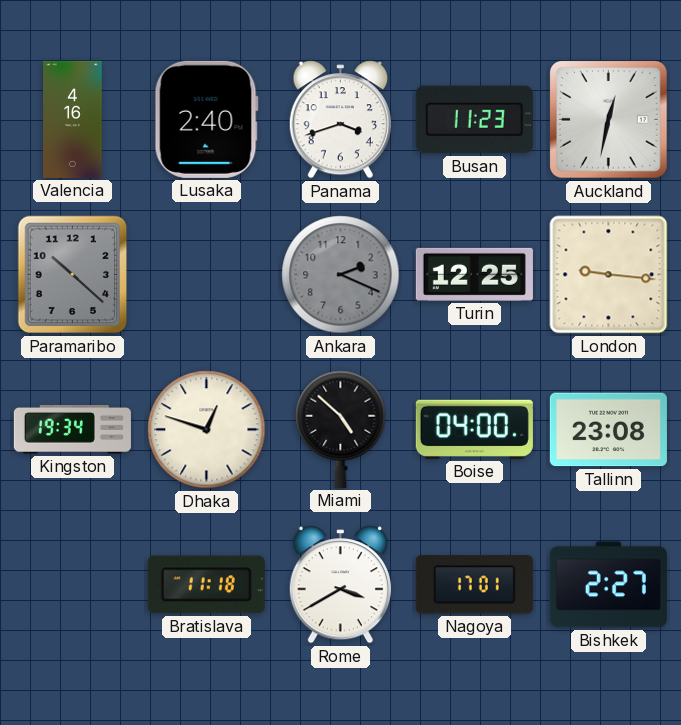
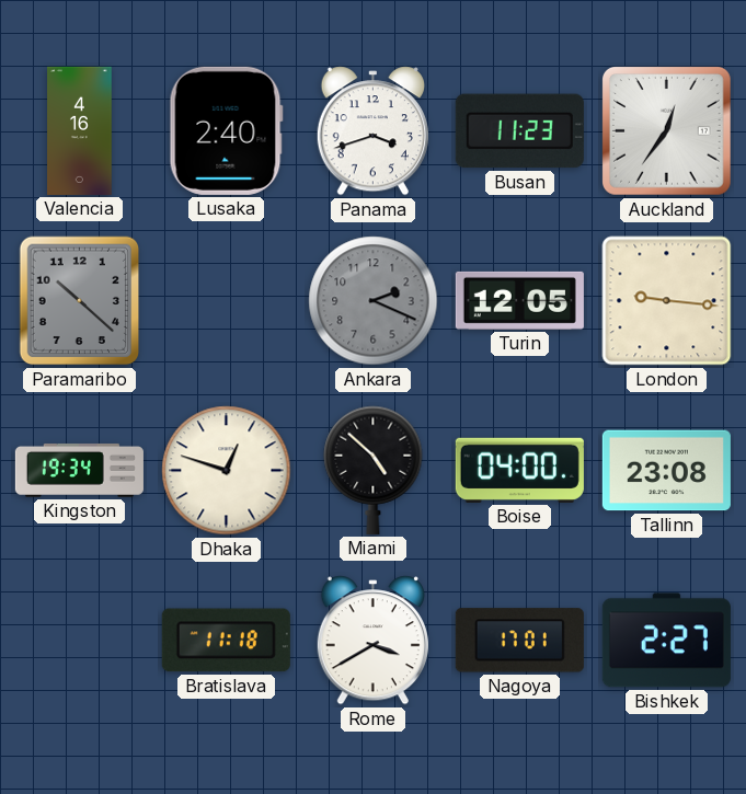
Auckland: 12:32 -> 12:36 (667, 131)
Turin: 12:25 -> 12:05 (519, 300)
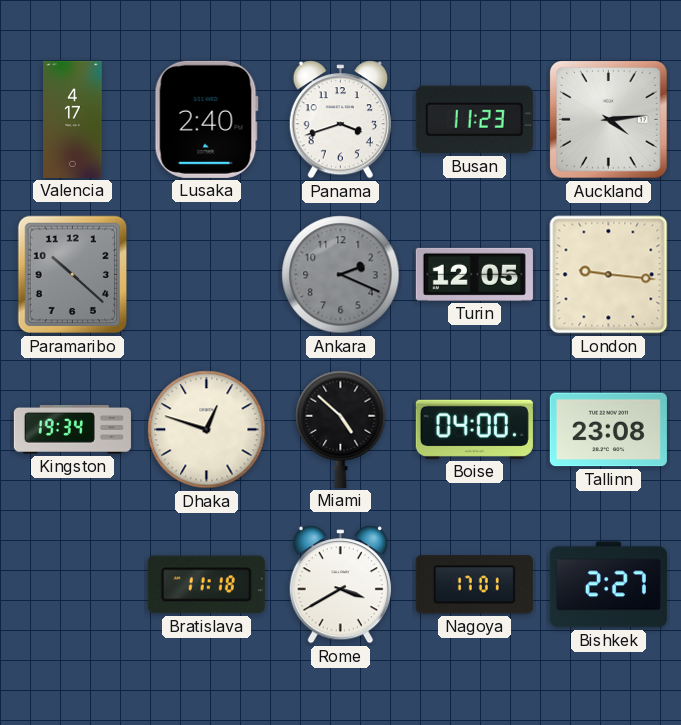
Valencia: 4:16 -> 4:17 (73, 119)
Auckland: 12:36 -> 4:14 (609, 120)
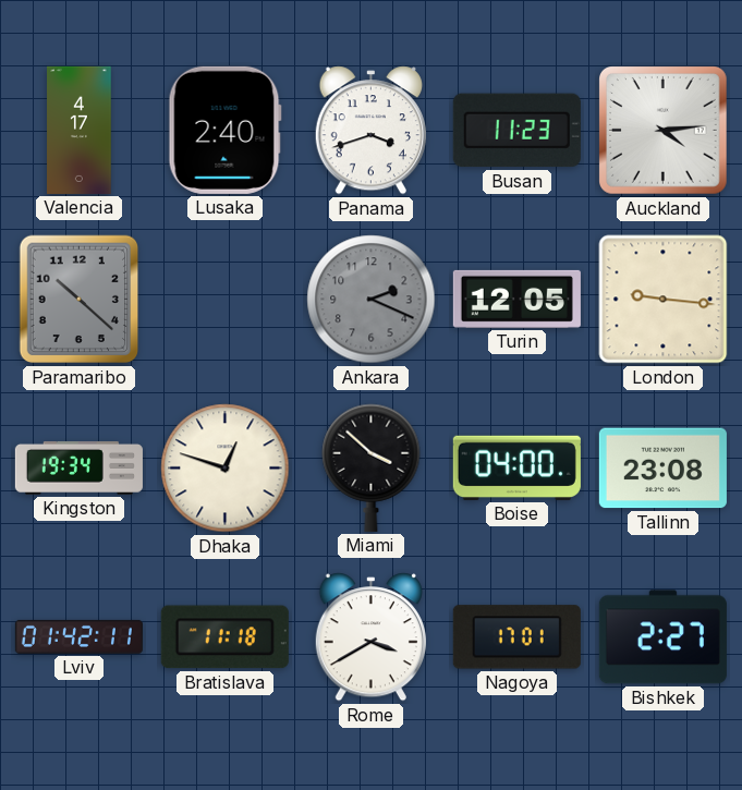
Miami: 4:52 -> 3:52 (372, 467)
Lviv: none -> 01:42 (78, 636)
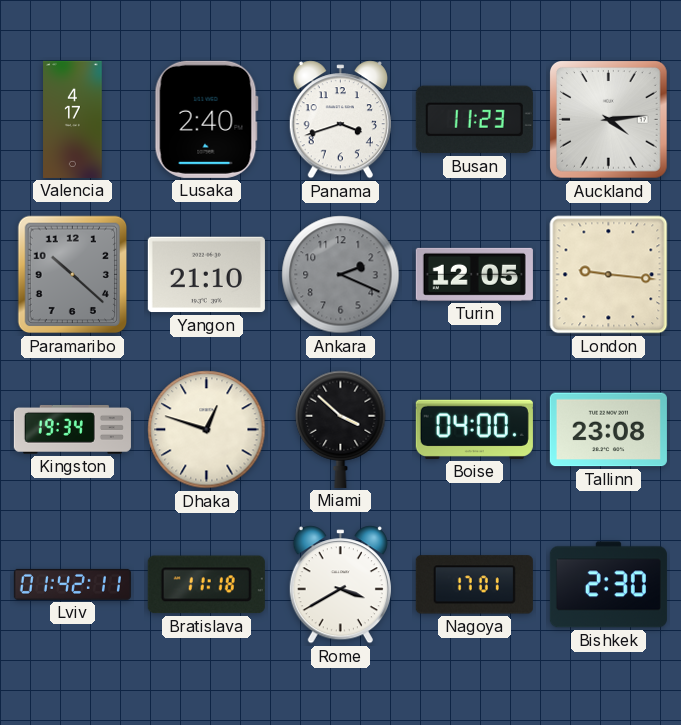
Yangon: none -> 21:10 (206, 275)
Bishkek: 2:27 -> 2:30 (608, 585)
